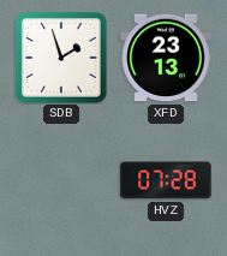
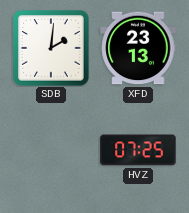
SDB: 1:57 -> 2:01 (51, 48)
HVZ: 07:28 -> 07:25 (138, 150)
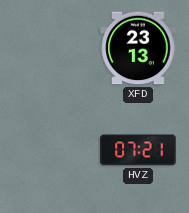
SDB: 2:01 -> none (51, 48)
HVZ: 07:25 -> 07:21 (138, 150)
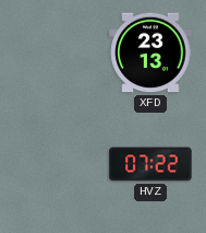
HVZ: 07:21 -> 07:22 (150, 164)
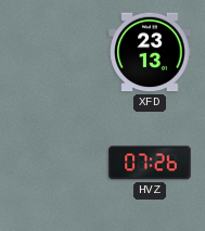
HVZ: 07:22 -> 07:26 (150, 163)
